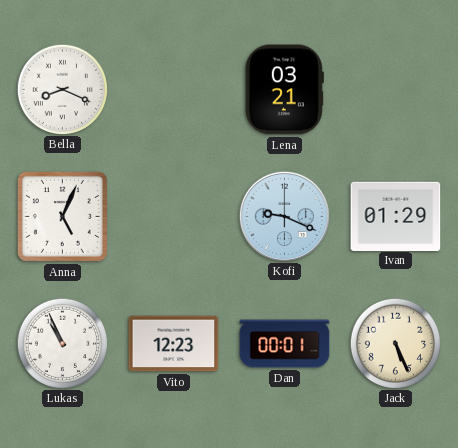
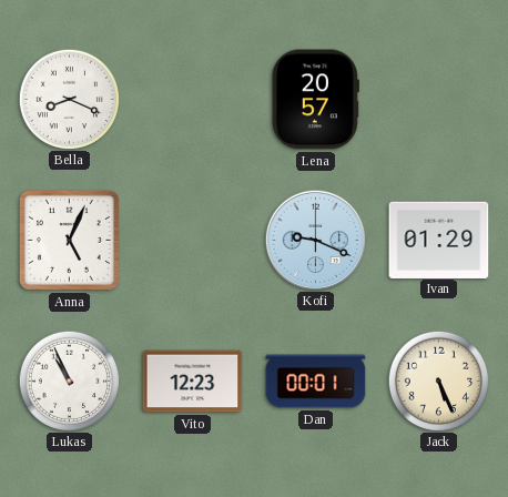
Lena: 03:21 -> 20:57 (315, 100)
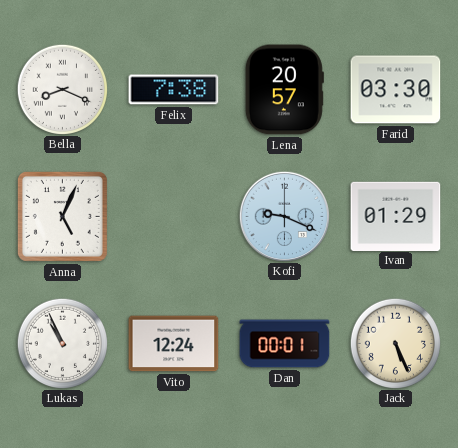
Felix: none -> 7:38 (174, 90)
Farid: none -> 03:30 (396, 90)
Vito: 12:23 -> 12:24 (174, 344)
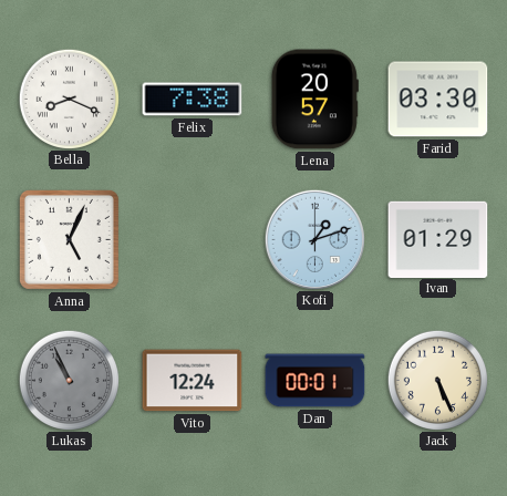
Kofi: 9:19 -> 1:12 (314, 239)
Lukas dial: white -> grey (69, 380)
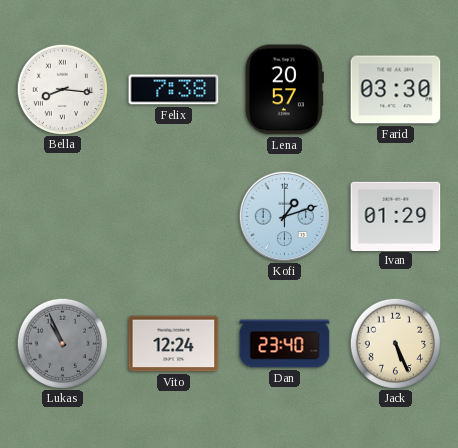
Bella: 8:19 -> 8:16 (62, 89)
Anna: 5:04 -> none (69, 239)
Dan: 00:01 -> 23:40 (285, 344)
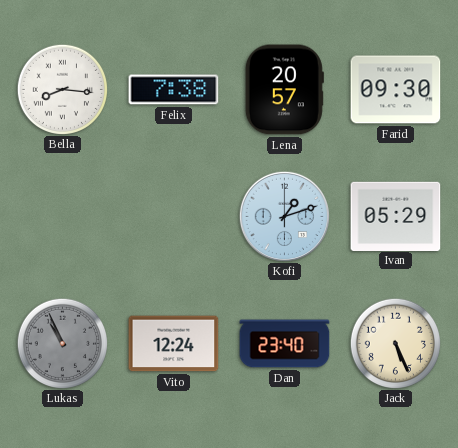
Farid: 03:30 -> 09:30 (396, 90)
Ivan: 01:29 -> 05:29 (396, 216)
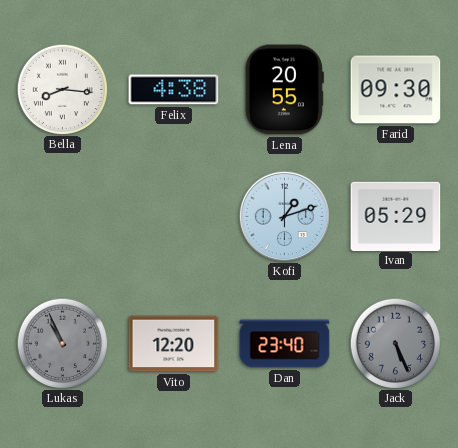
Felix: 7:38 -> 4:38 (174, 90)
Lena: 20:57 -> 20:55 (284, 90)
Vito: 12:24 -> 12:20 (174, 344)
Jack dial: cream -> grey (395, 343)
